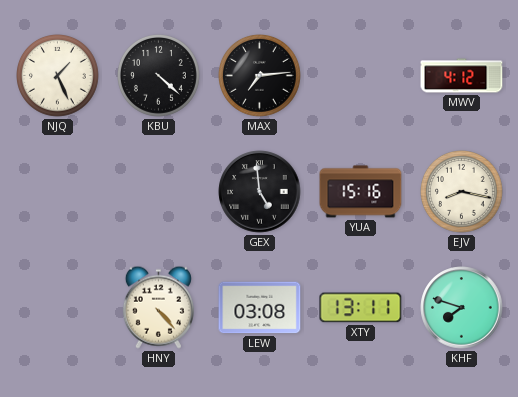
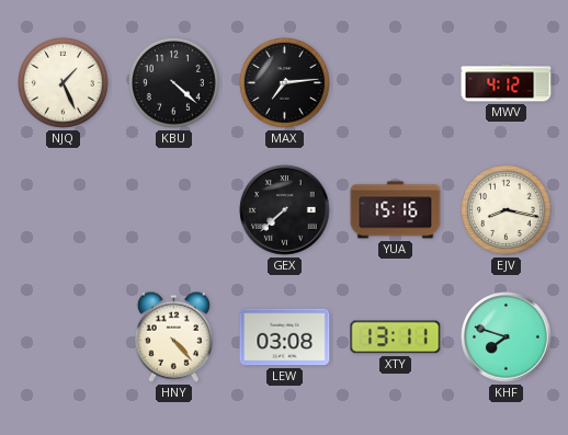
GEX: 4:59 -> 7:38 (285, 210)
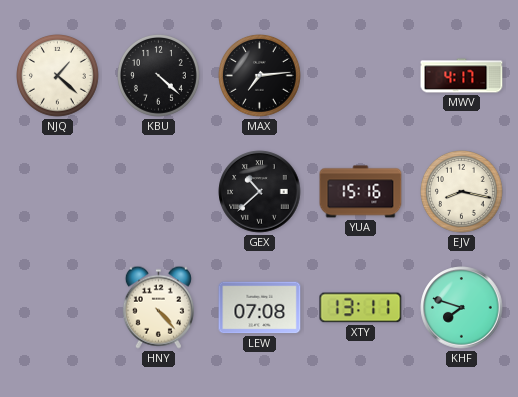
NJQ: 1:26 -> 1:22 (58, 76)
MWV: 4:12 -> 4:17 (462, 76)
GEX: 7:38 -> 10:38 (260, 192)
LEW: 03:08 -> 07:08 (260, 308)
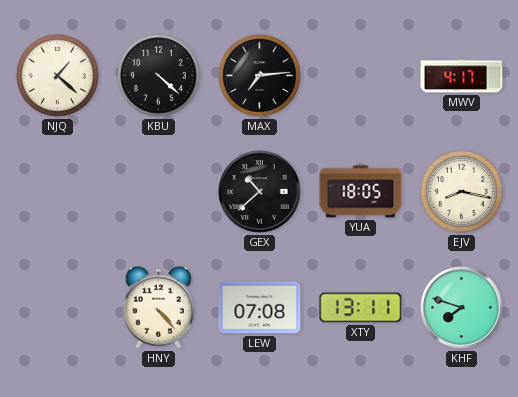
YUA: 15:16 -> 18:05 (361, 192)
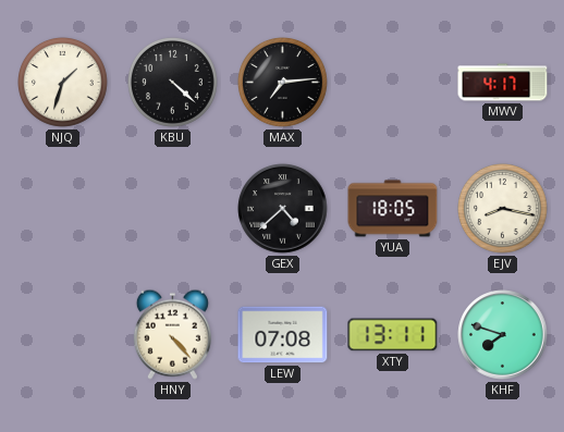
NJQ: 1:22 -> 1:33 (63, 83)
GEX: 10:38 -> 4:38 (283, 209)
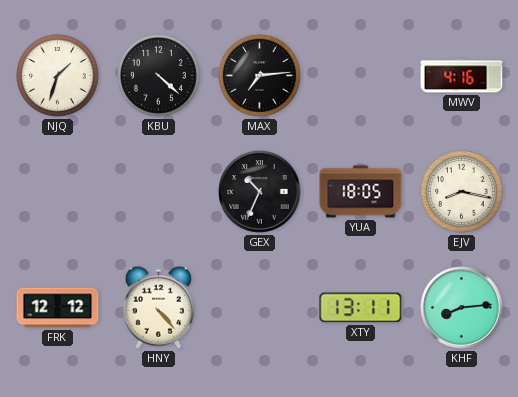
MWV: 4:17 -> 4:16 (462, 76)
GEX: 4:38 -> 10:34 (260, 192)
FRK: none -> 12:12 (58, 308)
LEW: 07:08 -> none (283, 335)
KHF: 7:48 -> 8:14 (462, 308)
